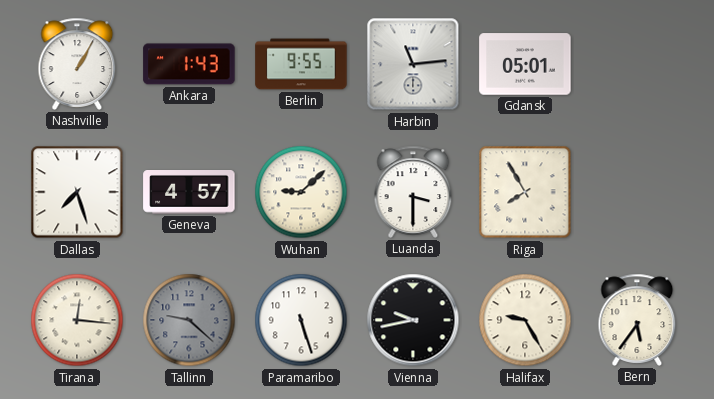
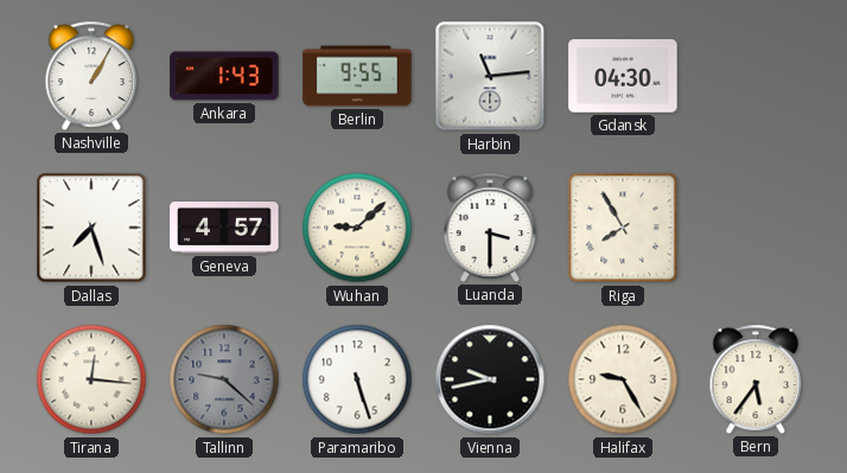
Gdansk: 05:01 -> 04:30 (623, 76)
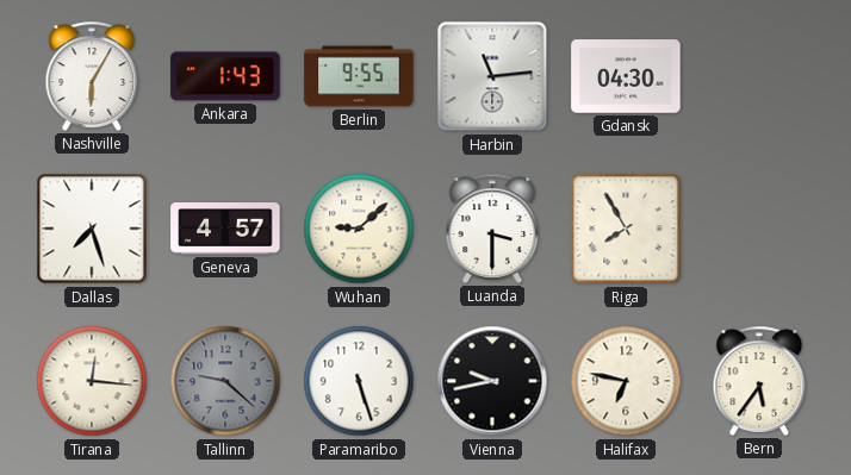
Nashville: 1:05 -> 6:05 (92, 76)
Halifax: 9:25 -> 6:47 (626, 381)
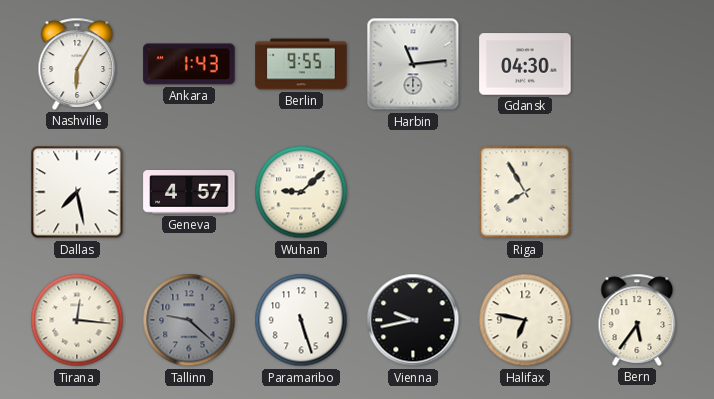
Dallas: 7:27 -> 7:28 (77, 192)
Luanda: 3:30 -> none (492, 229)
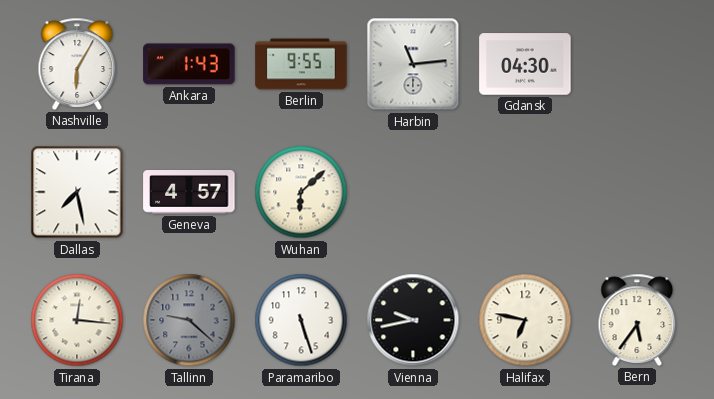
Wuhan: 9:08 -> 6:08 (301, 192)
Riga: 7:55 -> none (525, 192)
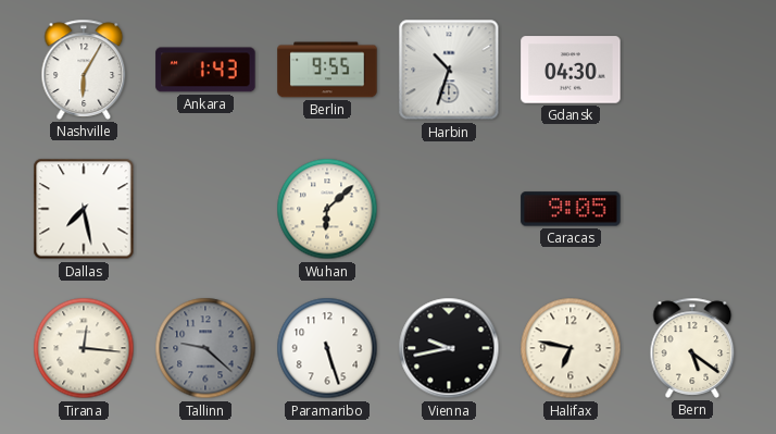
Harbin: 11:14 -> 10:33 (449, 70)
Geneva: 4:57 -> none (189, 193)
Caracas: none -> 9:05 (571, 209)
Bern: 5:36 -> 5:21 (692, 348)
